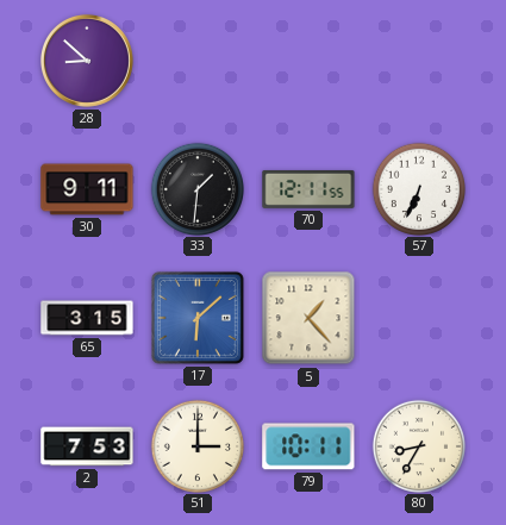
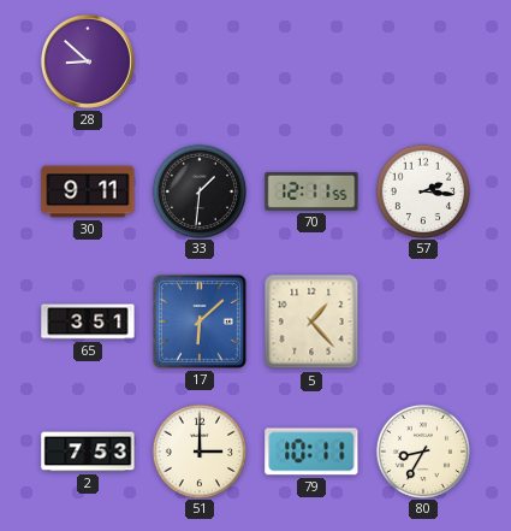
57: 6:34 -> 2:16 (422, 190)
65: 3:15 -> 3:51 (88, 321)
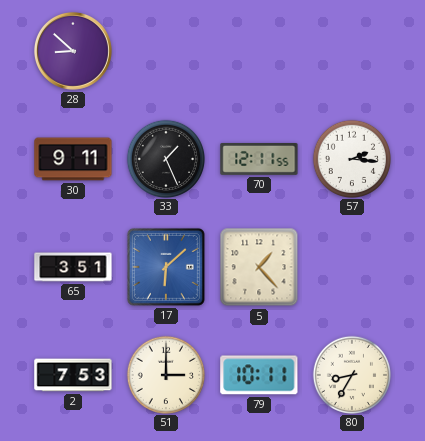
33: 1:31 -> 1:26 (165, 158)
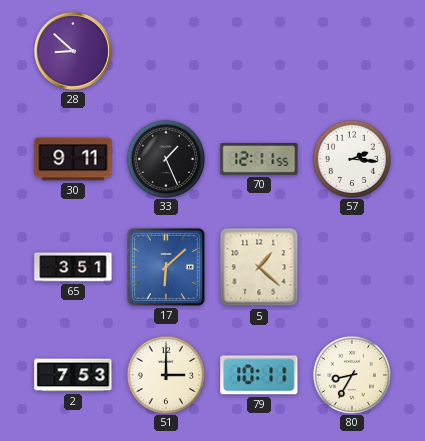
5: 1:23 -> 1:22 (259, 267)
